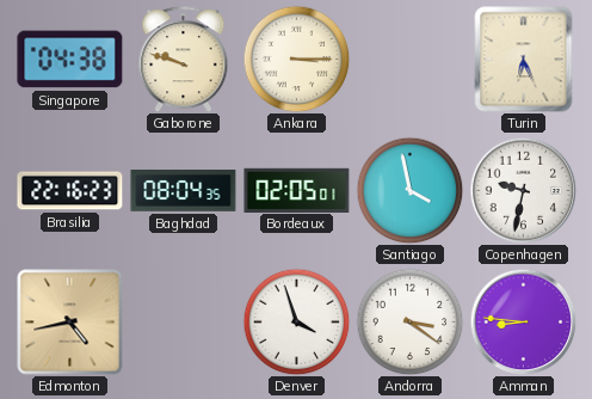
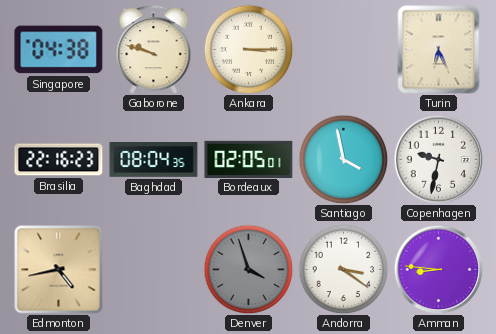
Denver dial: white -> grey (248, 269)
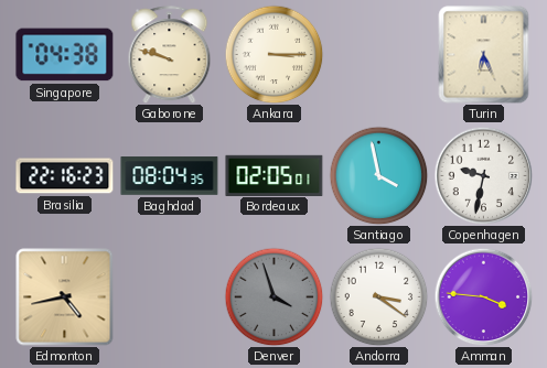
Amman: 8:46 -> 3:46 (483, 296)
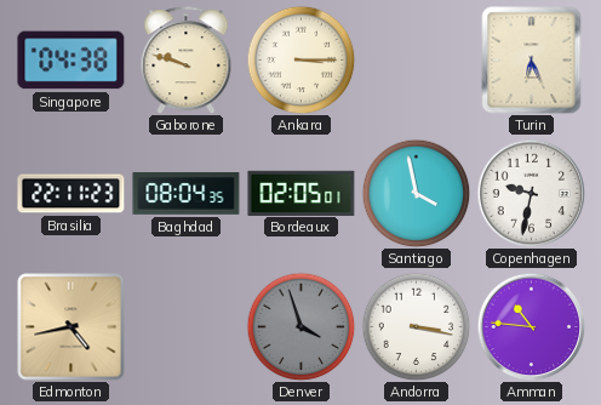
Brasilia: 22:16 -> 22:11 (71, 194)
Andorra: 3:21 -> 3:17 (416, 326)
Amman: 3:46 -> 10:46 (531, 326)
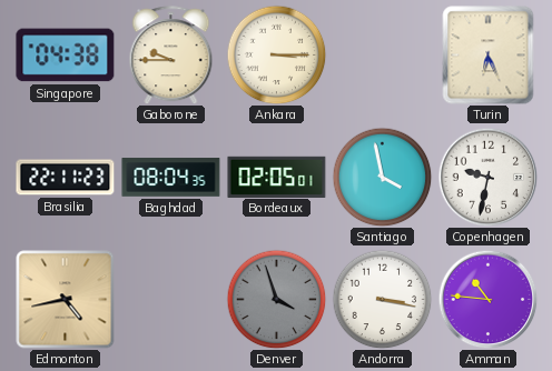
Gaborone: 9:48 -> 9:45 (171, 56)
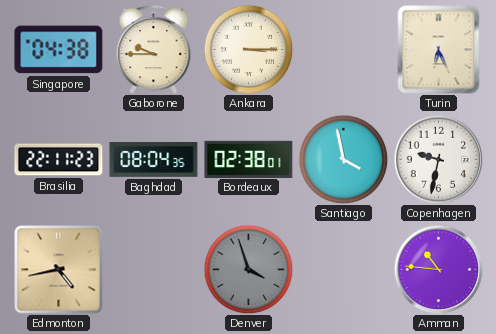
Bordeaux: 02:05 -> 02:38 (249, 159)
Andorra: 3:17 -> none (382, 299)
